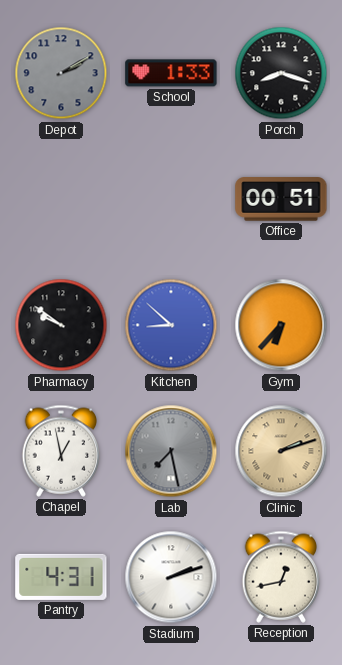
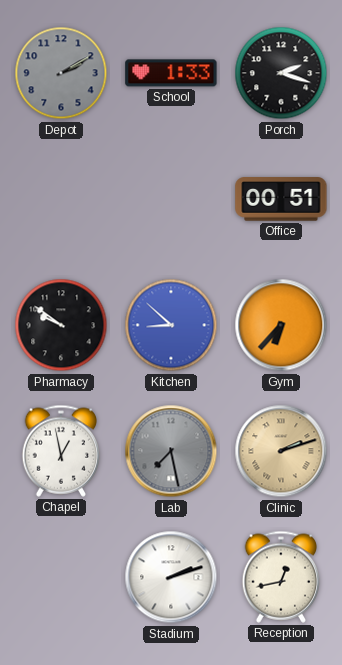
Porch: 8:18 -> 2:18 (281, 73)
Pantry: 4:31 -> none (61, 577)
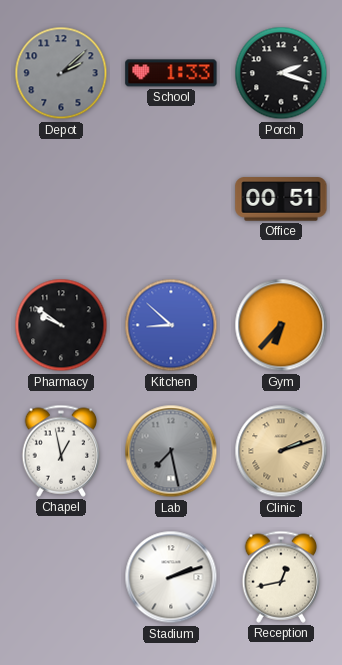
Depot: 2:10 -> 2:08 (61, 73)
